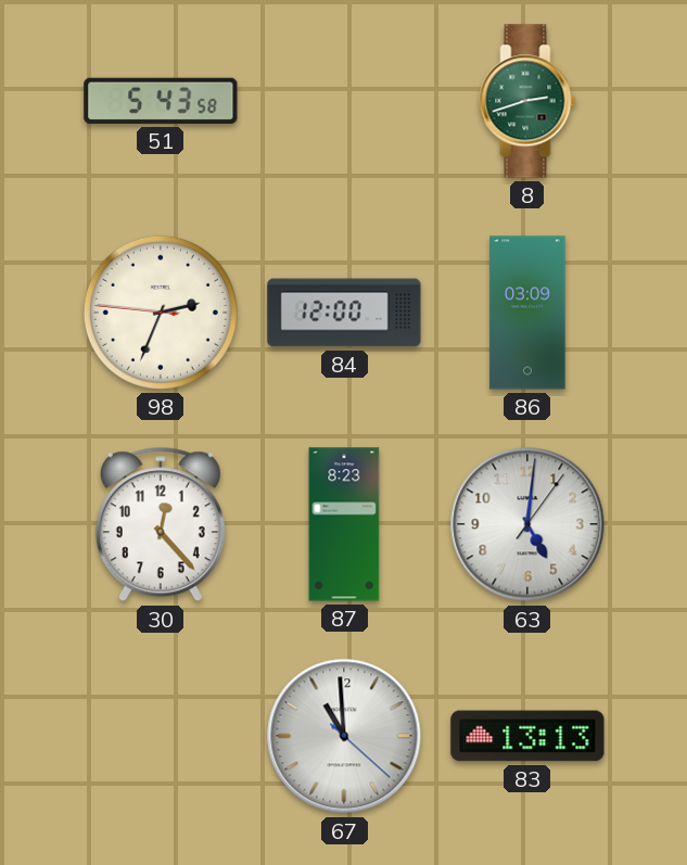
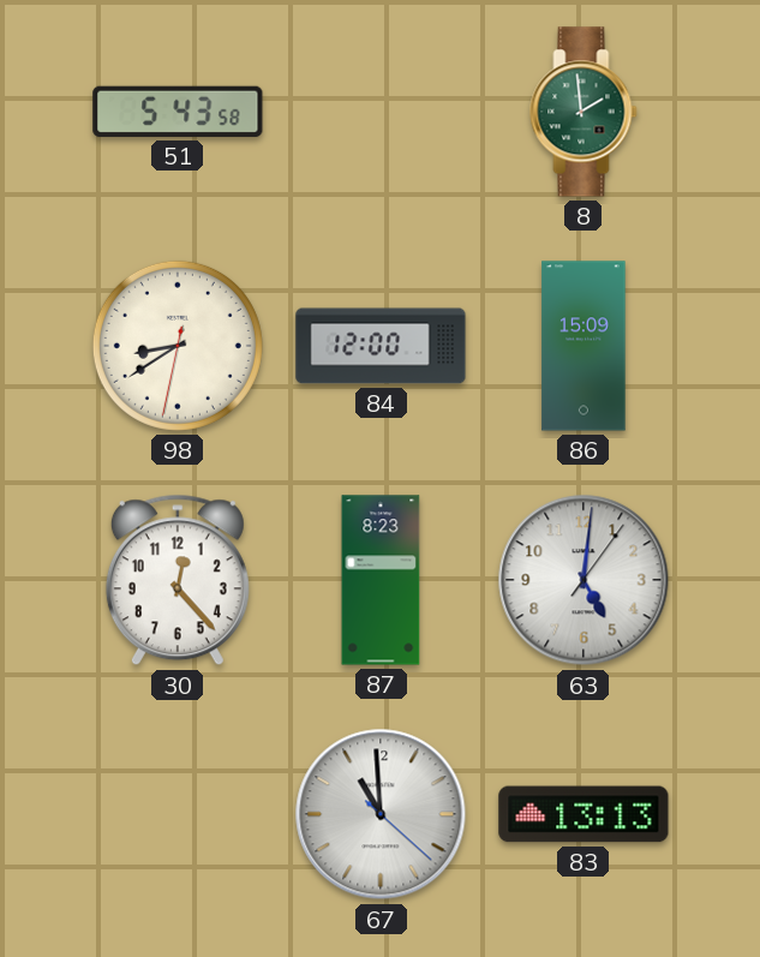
8: 2:42 -> 1:59 (584, 112)
98: 2:33 -> 8:39 (178, 346)
86: 03:09 -> 15:09 (584, 346)
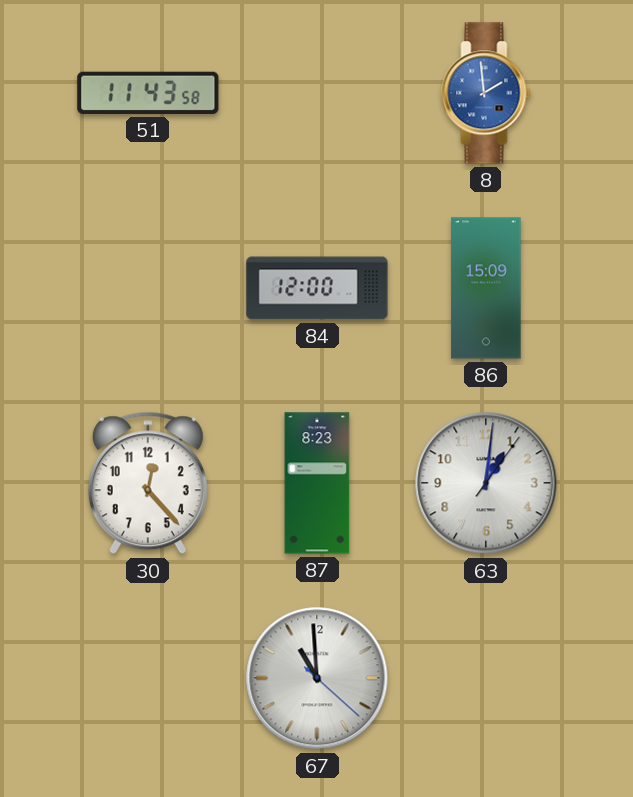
51: 5:43 -> 11:43 (148, 93)
8 dial: green -> blue (486, 93)
98: 8:39 -> none (178, 346)
63: 5:01 -> 1:01 (486, 483)
83: 13:13 -> none (584, 814)
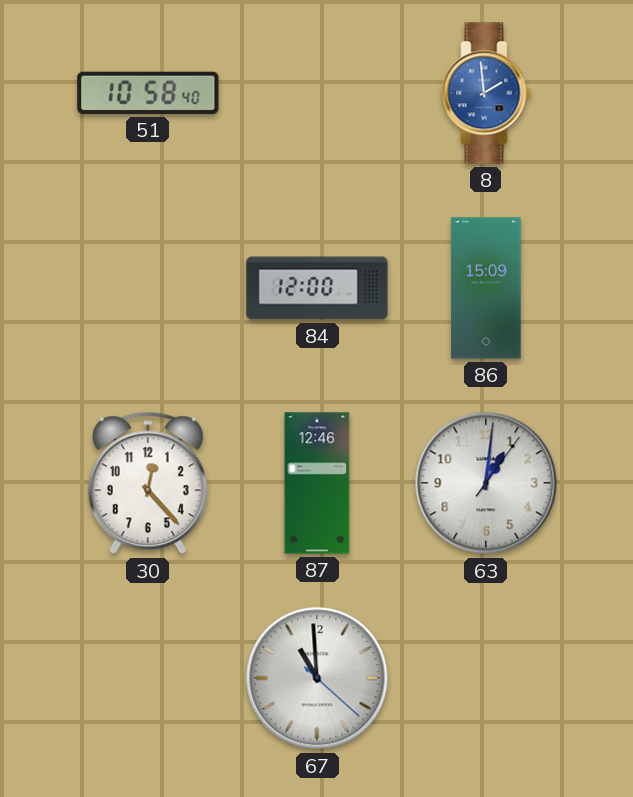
51: 11:43 -> 10:58 (148, 93)
87: 8:23 -> 12:46 (317, 483)
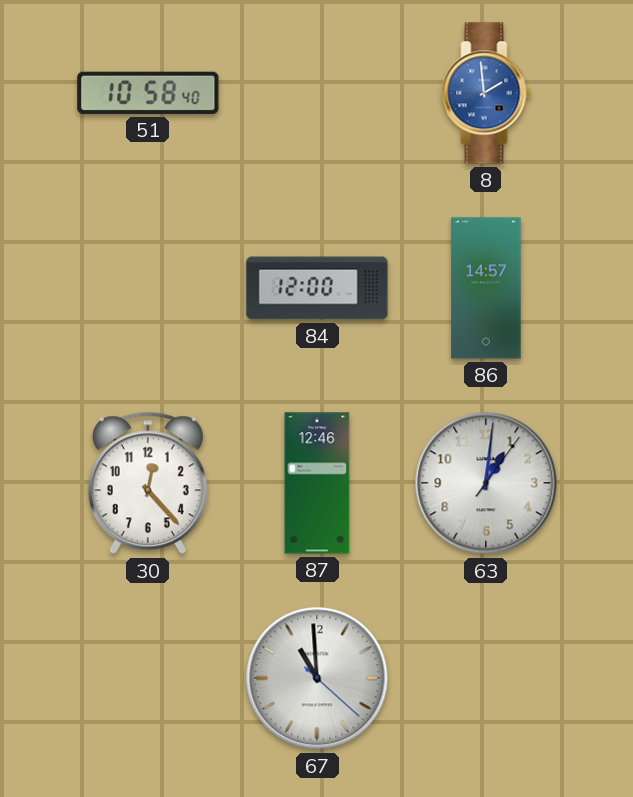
86: 15:09 -> 14:57 (486, 288)
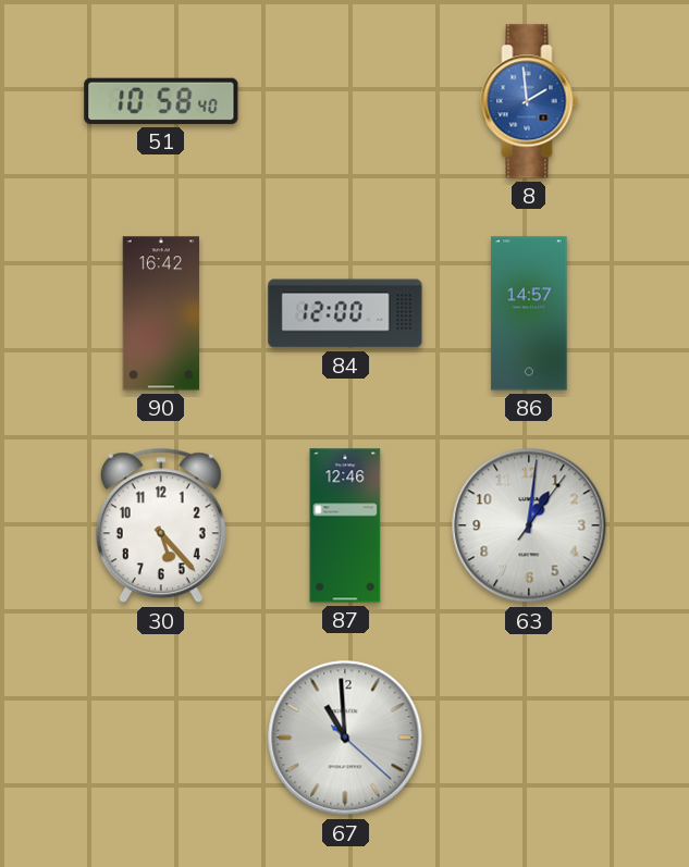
90: none -> 16:42 (161, 313)
30: 12:23 -> 5:23 (161, 525)
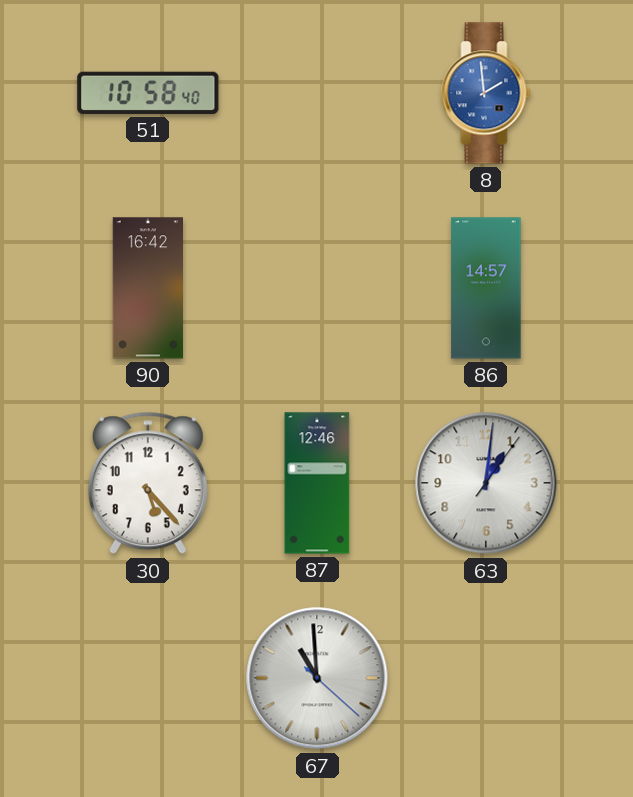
84: 12:00 -> none (345, 313)
